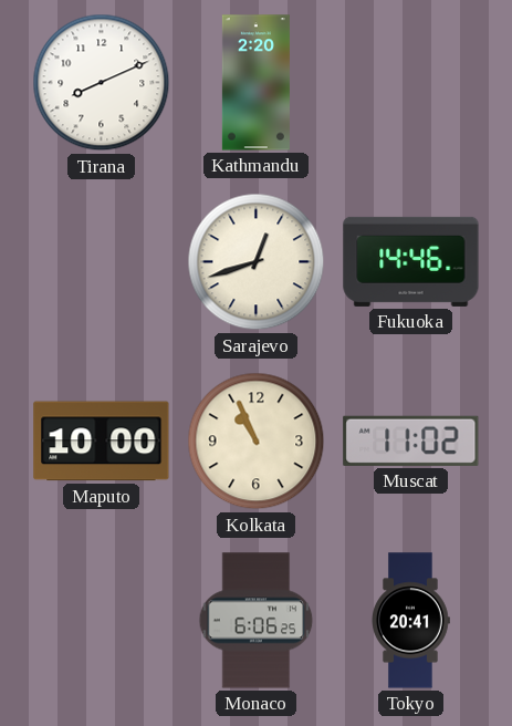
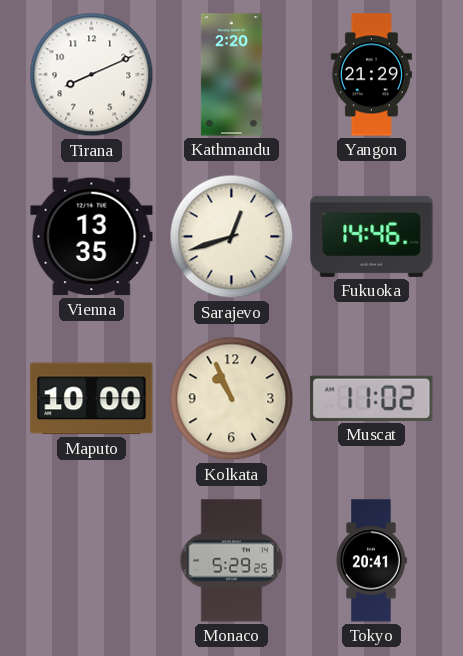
Yangon: none -> 21:29 (371, 75)
Vienna: none -> 13:35 (92, 237)
Monaco: 6:06 -> 5:29 (232, 561)
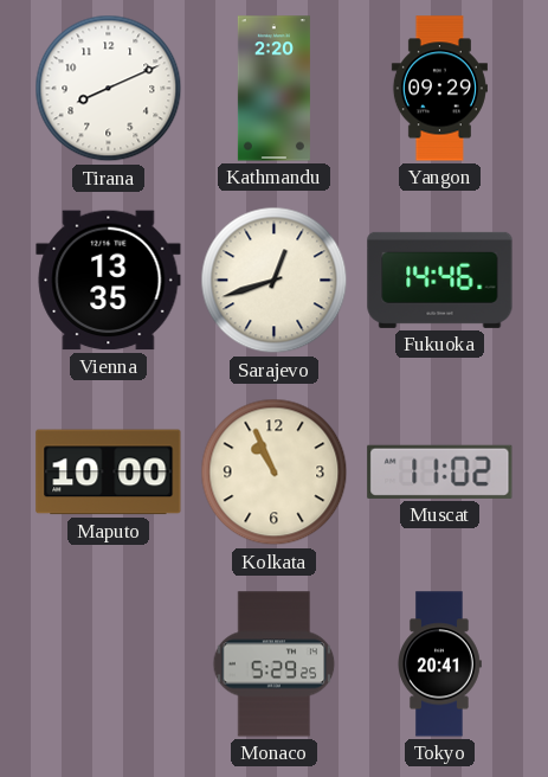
Yangon: 21:29 -> 09:29 (439, 89)
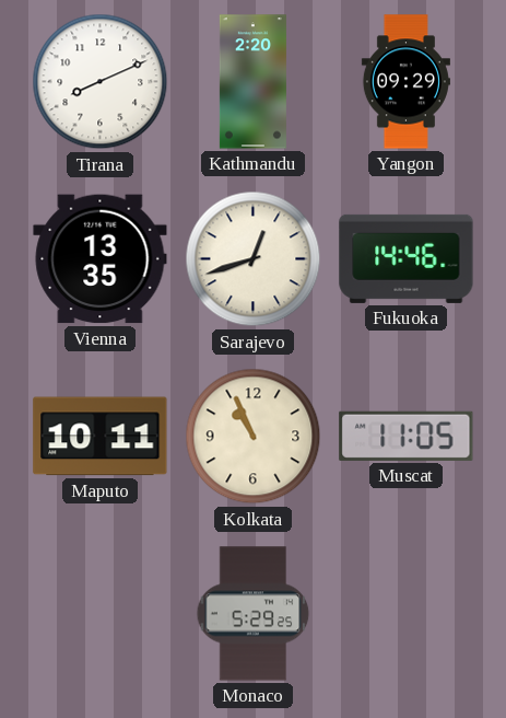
Maputo: 10:00 -> 10:11 (101, 437)
Muscat: 11:02 -> 11:05 (407, 436)
Tokyo: 20:41 -> none (440, 664)
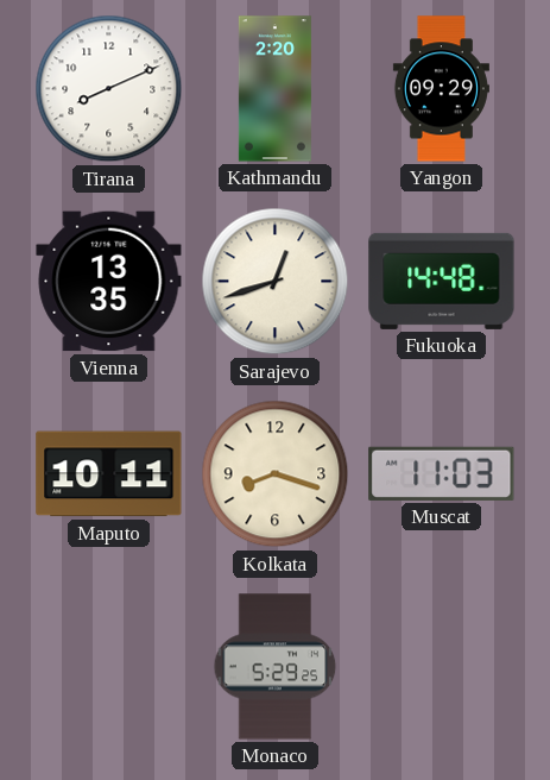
Fukuoka: 14:46 -> 14:48 (442, 281)
Kolkata: 10:56 -> 8:18 (276, 474)
Muscat: 11:05 -> 11:03 (442, 473)
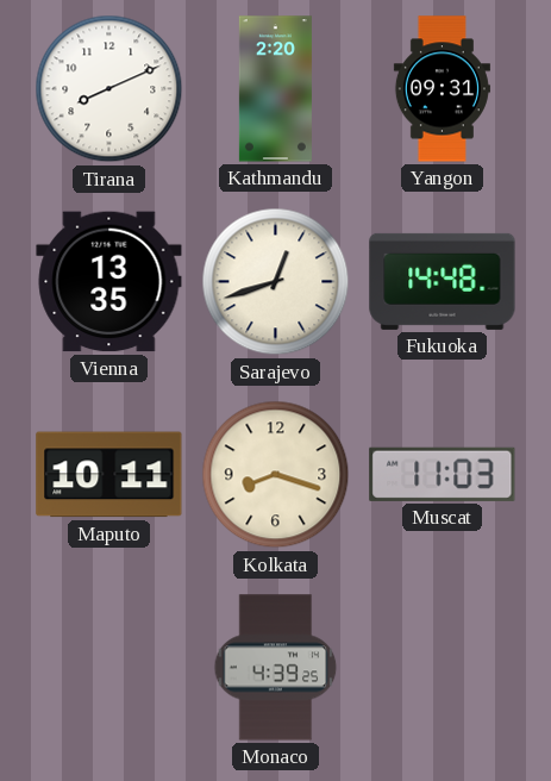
Yangon: 09:29 -> 09:31 (442, 89)
Monaco: 5:29 -> 4:39 (276, 668)
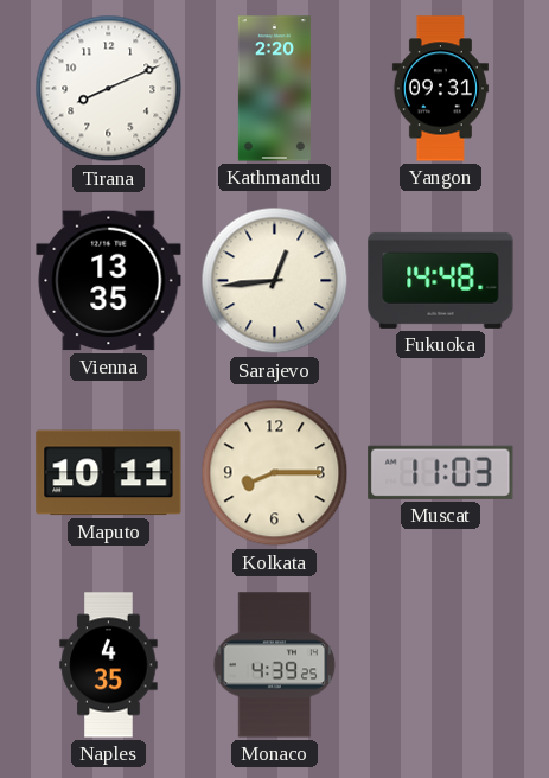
Sarajevo: 12:42 -> 12:44 (275, 281)
Kolkata: 8:18 -> 8:15 (275, 473)
Naples: none -> 4:35 (109, 665)
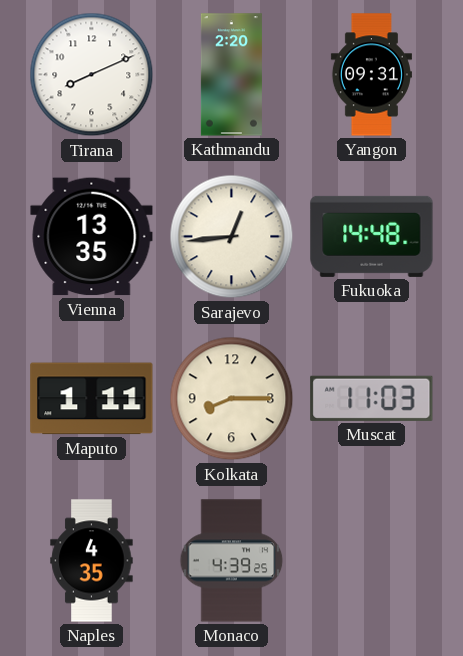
Maputo: 10:11 -> 1:11 (92, 399)
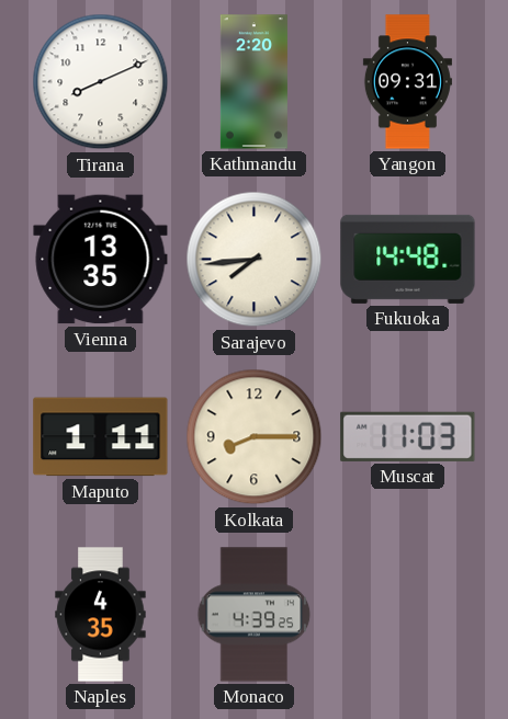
Sarajevo: 12:44 -> 7:44 (255, 260)
